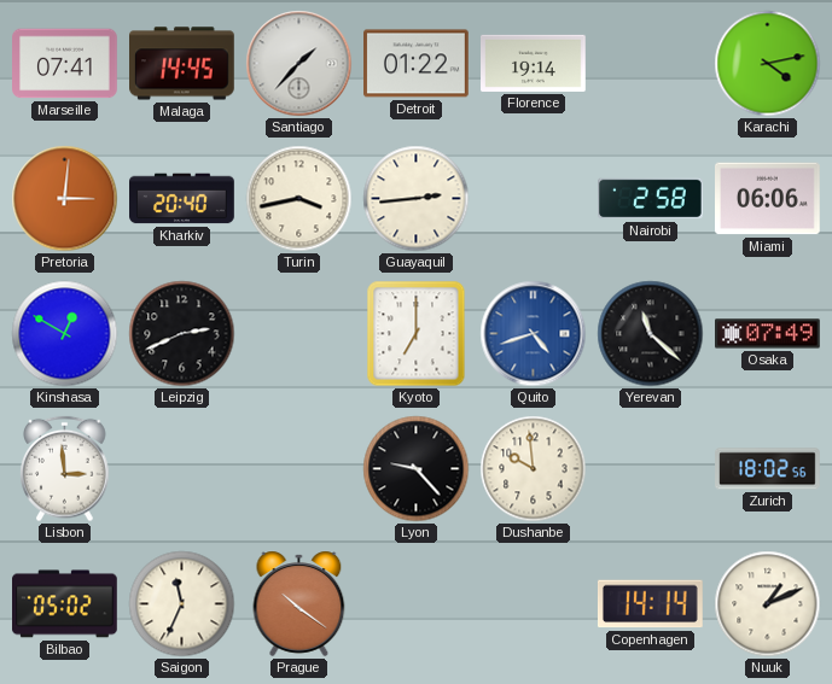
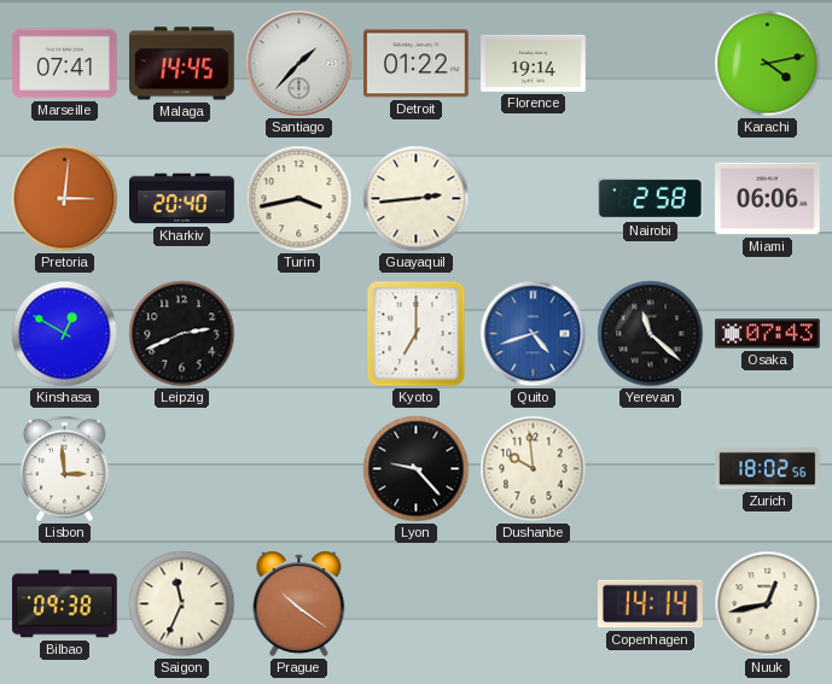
Osaka: 07:49 -> 07:43 (768, 334)
Bilbao: 05:02 -> 09:38 (65, 604)
Nuuk: 1:11 -> 12:43 (768, 604)
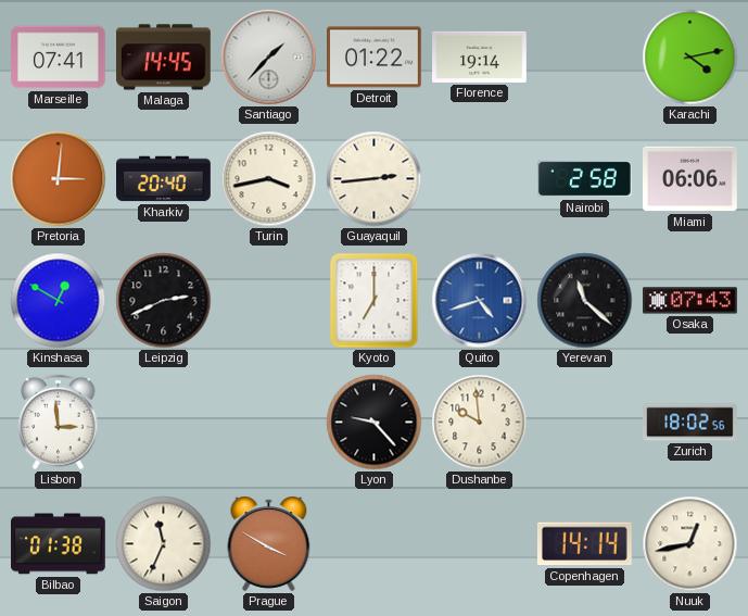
Bilbao: 09:38 -> 01:38 (59, 544)
Prague: 10:21 -> 3:50 (269, 543)
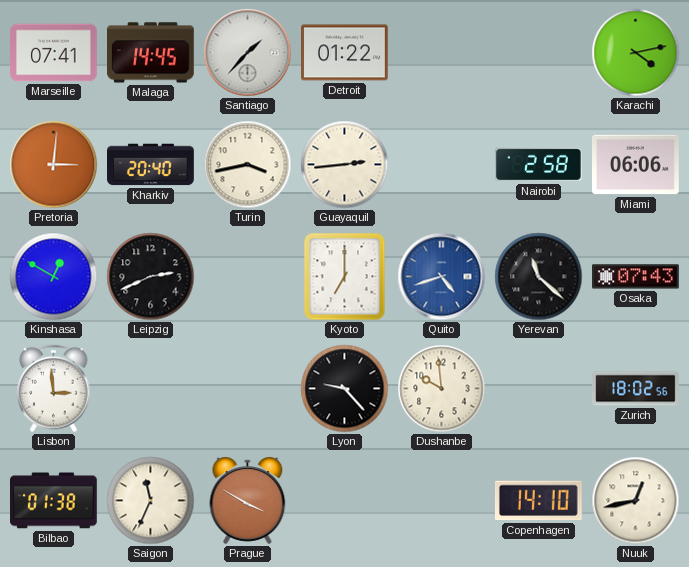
Florence: 19:14 -> none (480, 56)
Copenhagen: 14:14 -> 14:10 (538, 501)
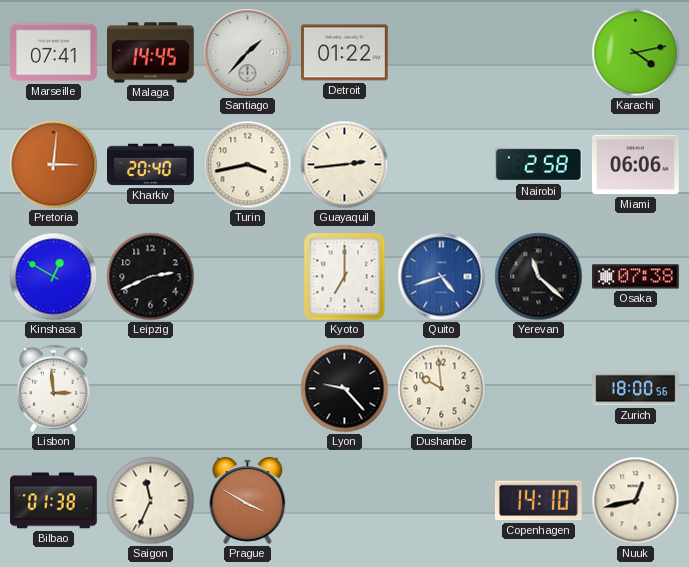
Osaka: 07:43 -> 07:38 (636, 277)
Zurich: 18:02 -> 18:00 (636, 389)
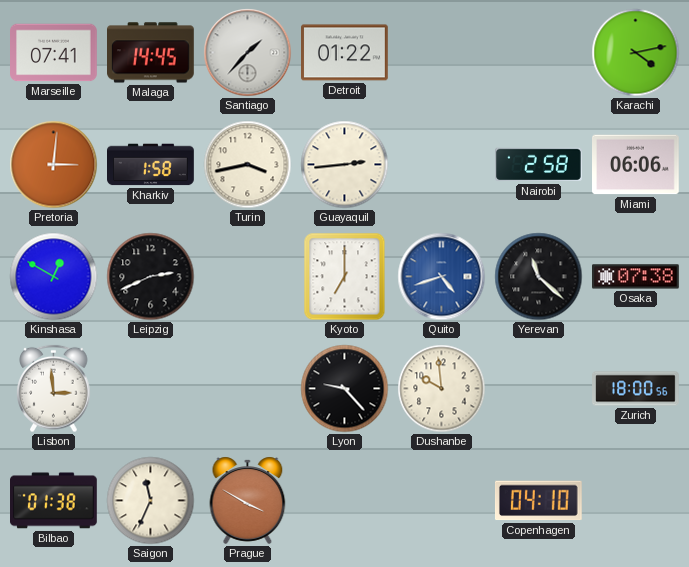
Kharkiv: 20:40 -> 1:58 (151, 165)
Copenhagen: 14:10 -> 04:10 (538, 501)
Nuuk: 12:43 -> none (636, 501)
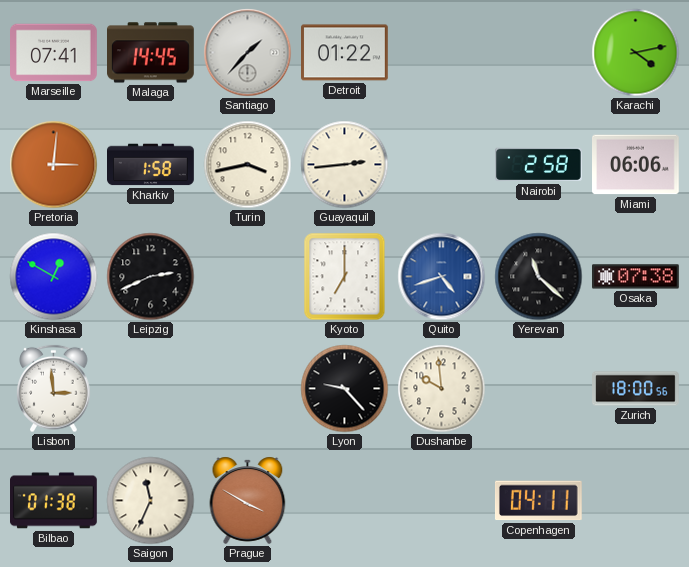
Copenhagen: 04:10 -> 04:11 (538, 501)
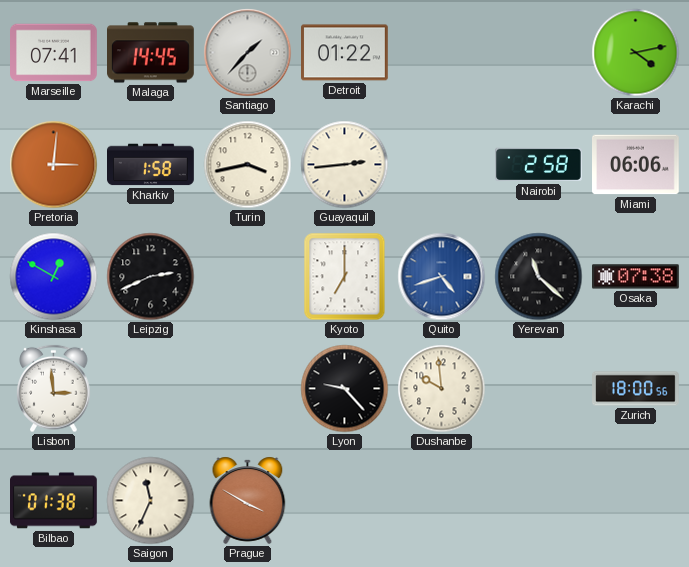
Copenhagen: 04:11 -> none (538, 501)
